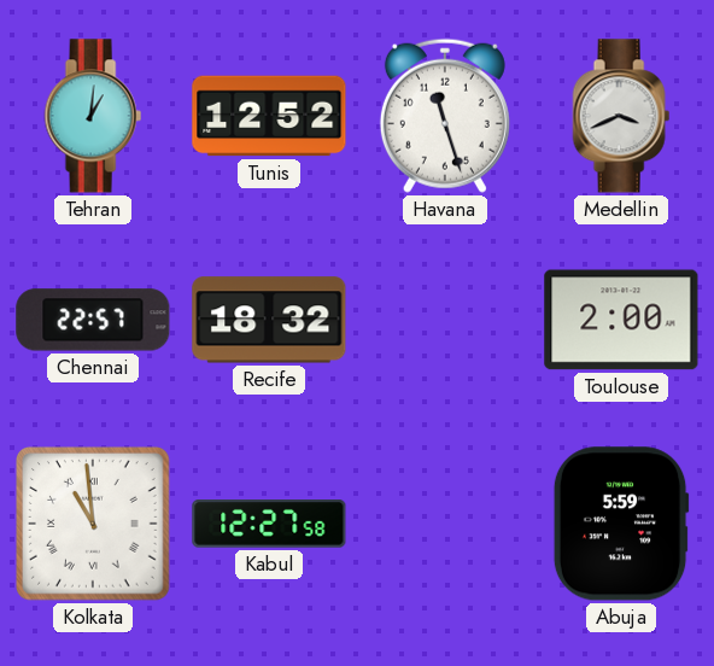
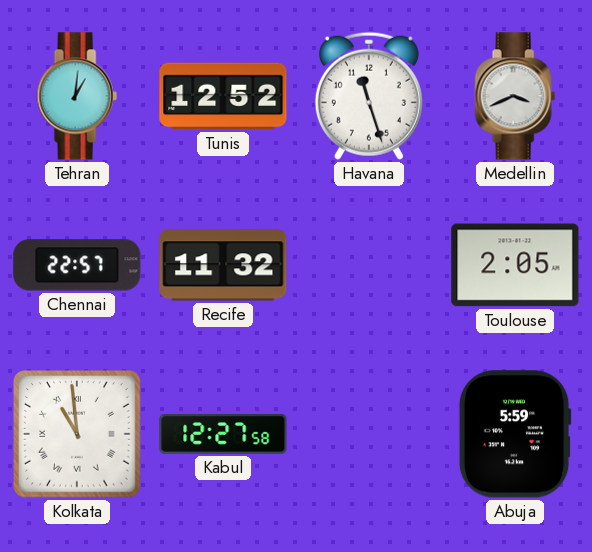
Recife: 18:32 -> 11:32 (223, 265)
Toulouse: 2:00 -> 2:05 (515, 265)
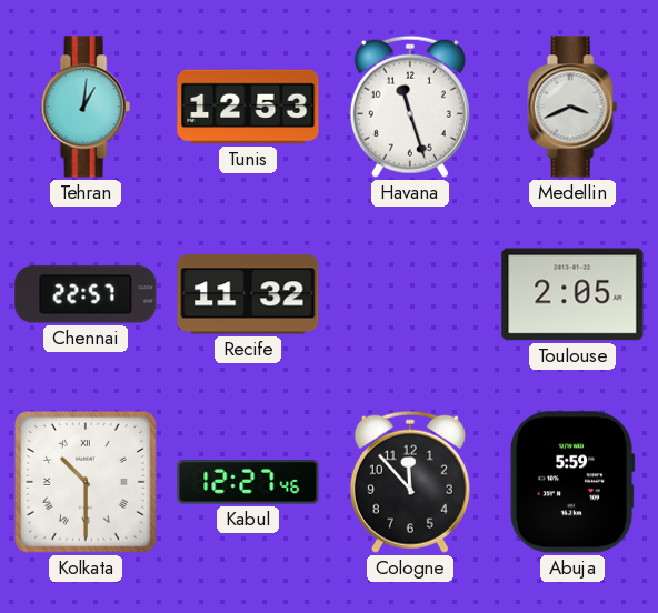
Tunis: 12:52 -> 12:53 (248, 107)
Kolkata: 10:59 -> 10:30 (87, 483)
Kabul: 12:27:58 -> 12:27:46 (248, 482)
Cologne: none -> 11:53 (410, 482)
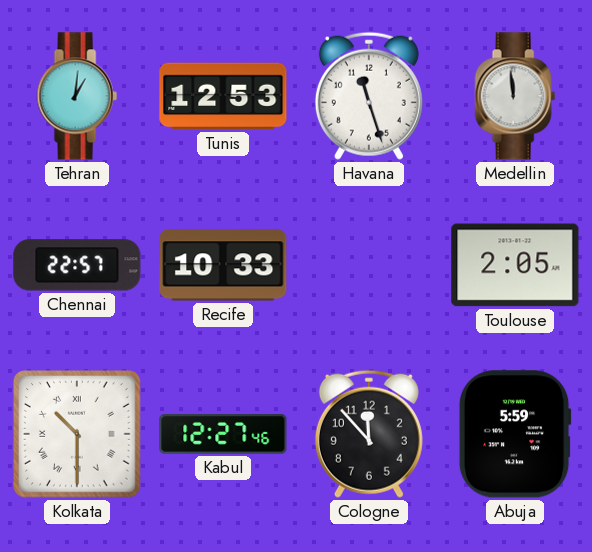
Medellin: 3:41 -> 11:59 (515, 96)
Recife: 11:32 -> 10:33 (223, 265)
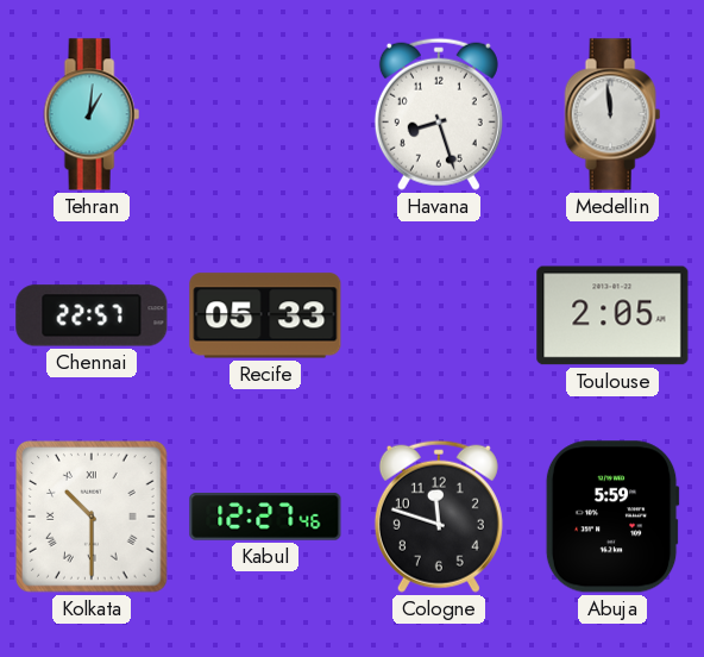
Tunis: 12:53 -> none (223, 96)
Havana: 11:27 -> 8:27 (439, 114)
Recife: 10:33 -> 05:33 (265, 315)
Cologne: 11:53 -> 11:48 (439, 517)
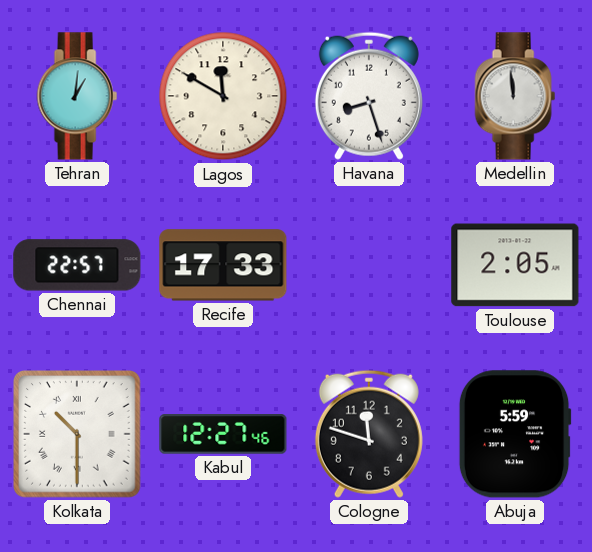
Lagos: none -> 11:50 (223, 96)
Recife: 05:33 -> 17:33 (223, 265)
